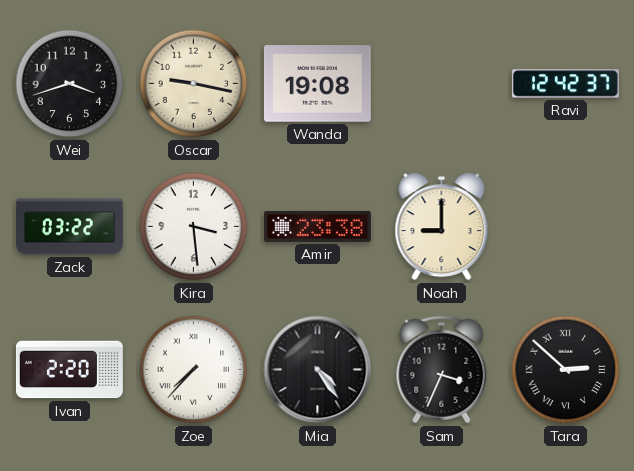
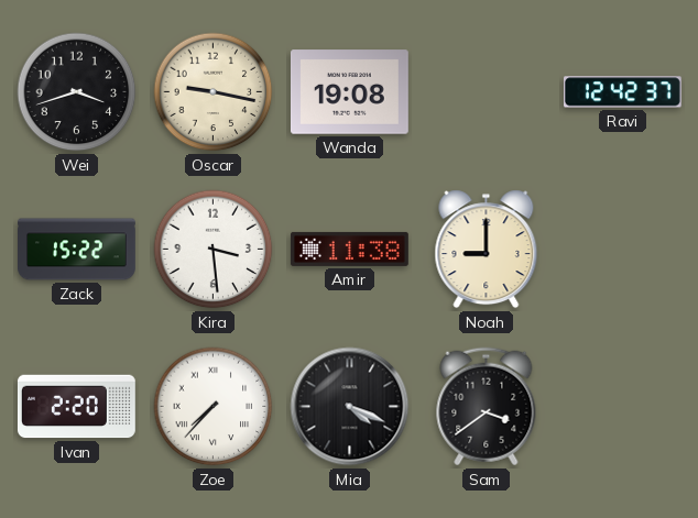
Zack: 03:22 -> 15:22 (77, 250)
Amir: 23:38 -> 11:38 (349, 249)
Mia: 4:24 -> 4:19 (350, 407)
Sam: 3:34 -> 3:39 (487, 407)
Tara: 2:52 -> none (566, 370)
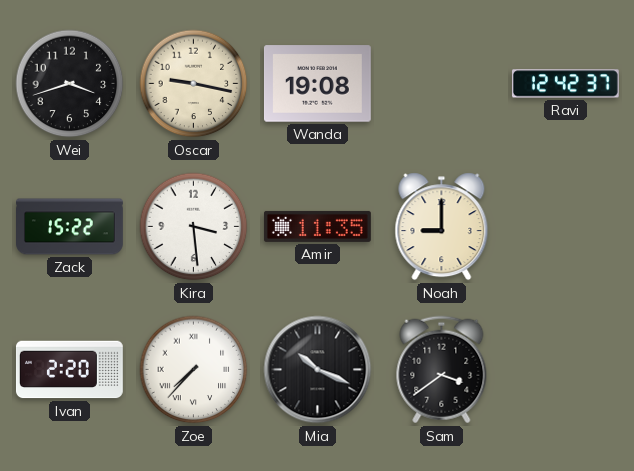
Amir: 11:38 -> 11:35 (317, 226)
Mia: 4:19 -> 10:19 (318, 370)
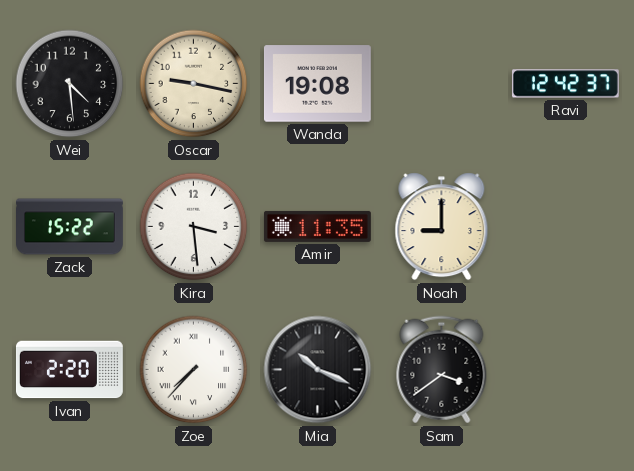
Wei: 3:42 -> 4:29 (70, 84)
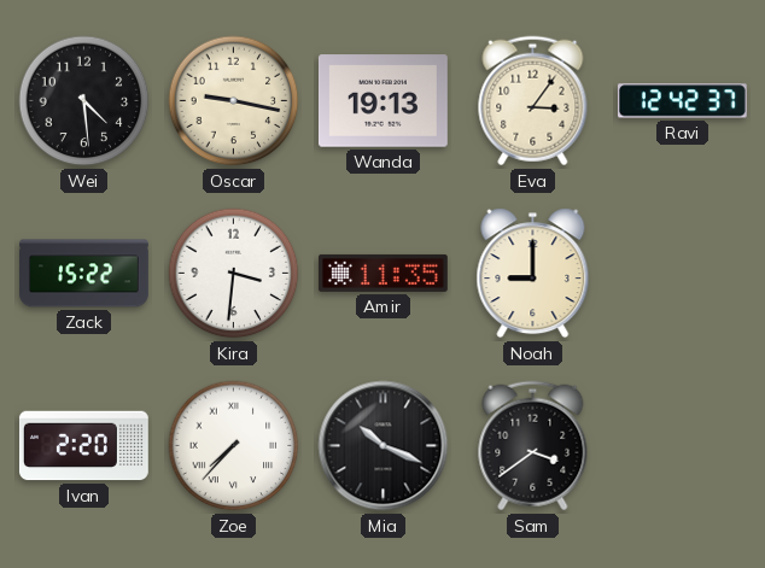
Wanda: 19:08 -> 19:13 (382, 101)
Eva: none -> 3:06 (533, 101)
Kira: 3:29 -> 3:31 (234, 274)
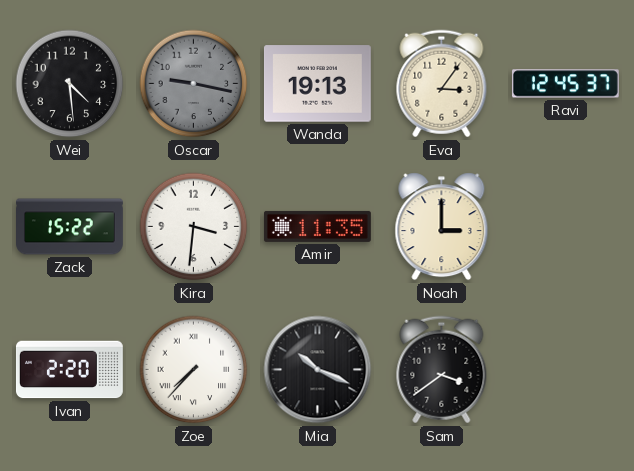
Oscar dial: cream -> grey (194, 84)
Ravi: 12:42 -> 12:45 (565, 84)
Noah: 9:00 -> 3:00 (442, 227)
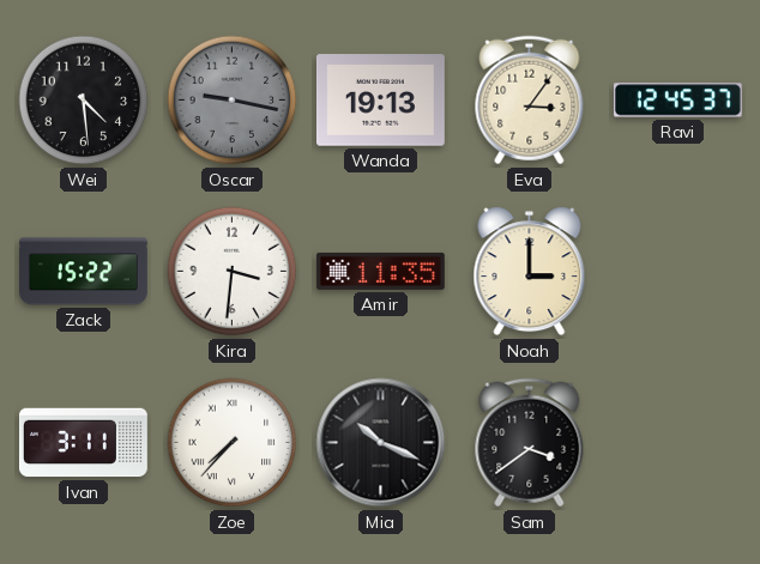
Ivan: 2:20 -> 3:11 (83, 443)
